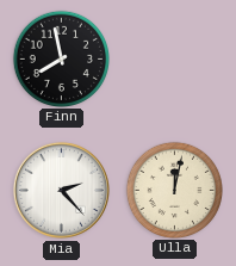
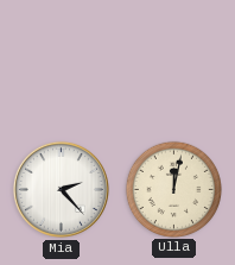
Finn: 7:58 -> none (61, 58)
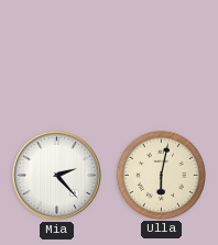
Ulla: 12:02 -> 6:02 (161, 175)
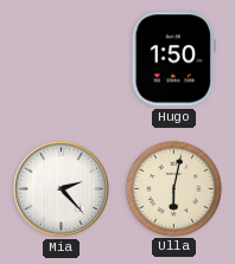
Hugo: none -> 1:50 (173, 59)
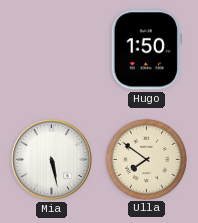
Mia: 2:23 -> 5:28 (51, 159)
Ulla: 6:02 -> 7:51 (146, 159)
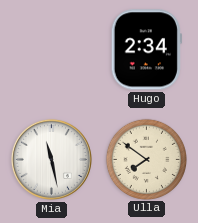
Hugo: 1:50 -> 2:34 (146, 50)
Mia: 5:28 -> 11:28 (51, 159)
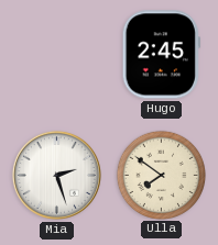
Hugo: 2:34 -> 2:45 (161, 55)
Mia: 11:28 -> 2:27 (56, 175)
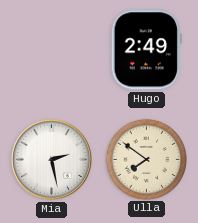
Hugo: 2:45 -> 2:49 (146, 50)
Mia: 2:27 -> 2:28 (51, 159)
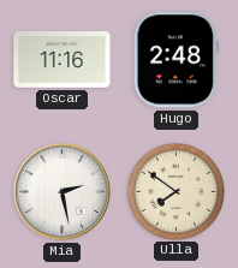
Oscar: none -> 11:16 (63, 60)
Hugo: 2:49 -> 2:48 (175, 60)
